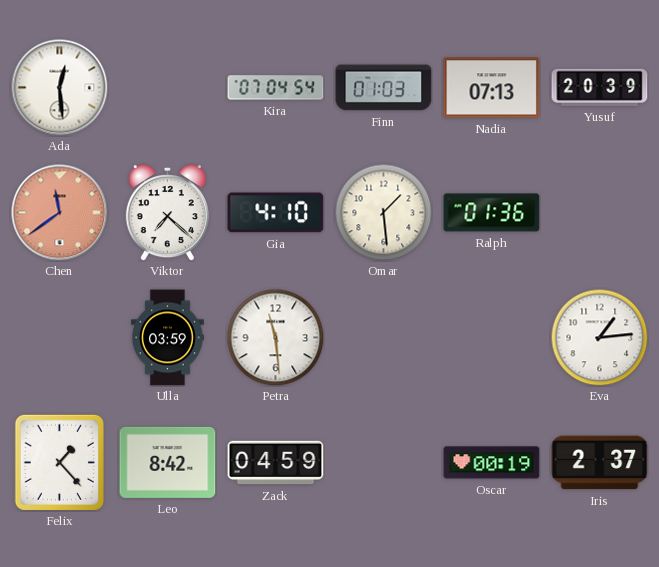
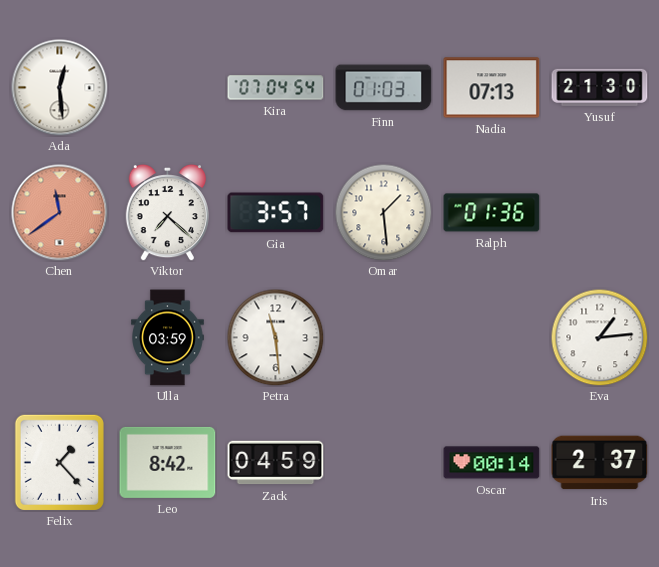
Yusuf: 20:39 -> 21:30 (600, 87)
Gia: 4:10 -> 3:57 (276, 213)
Oscar: 00:19 -> 00:14 (492, 463)
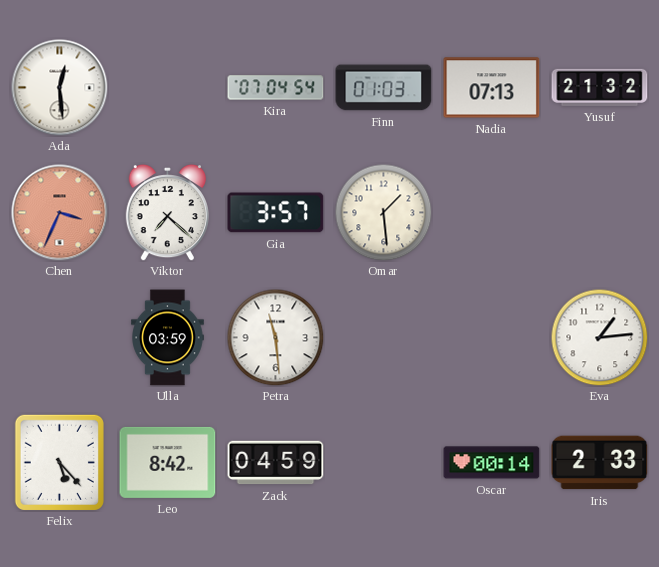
Yusuf: 21:30 -> 21:32 (600, 87)
Chen: 11:39 -> 3:34 (60, 213)
Ralph: 01:36 -> none (492, 213)
Felix: 1:23 -> 5:23 (59, 462)
Iris: 2:37 -> 2:33 (600, 463)
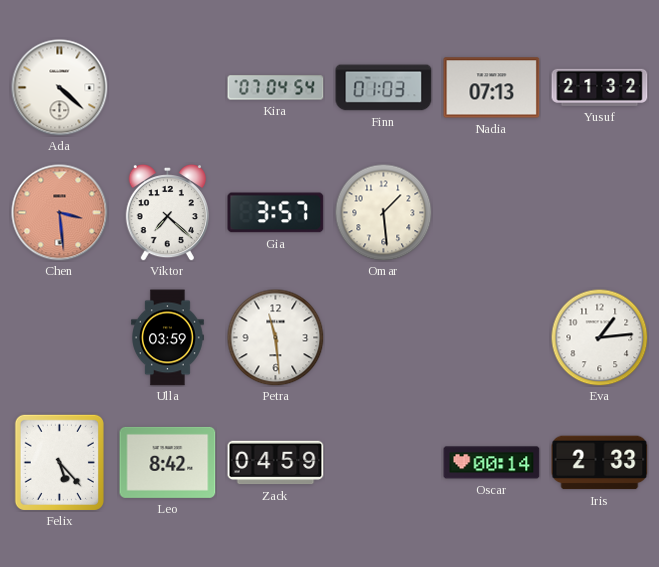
Ada: 12:29 -> 4:22 (60, 88)
Chen: 3:34 -> 3:29 (60, 213)
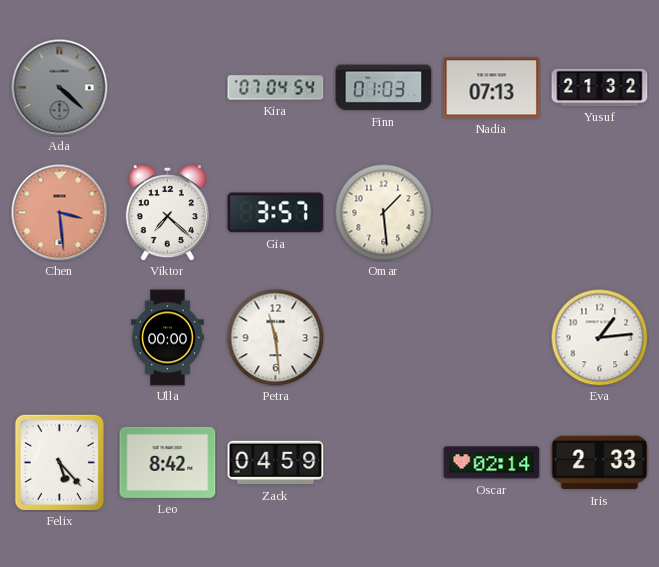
Ada dial: white -> grey (60, 88)
Ulla: 03:59 -> 00:00 (168, 338)
Oscar: 00:14 -> 02:14 (492, 463)
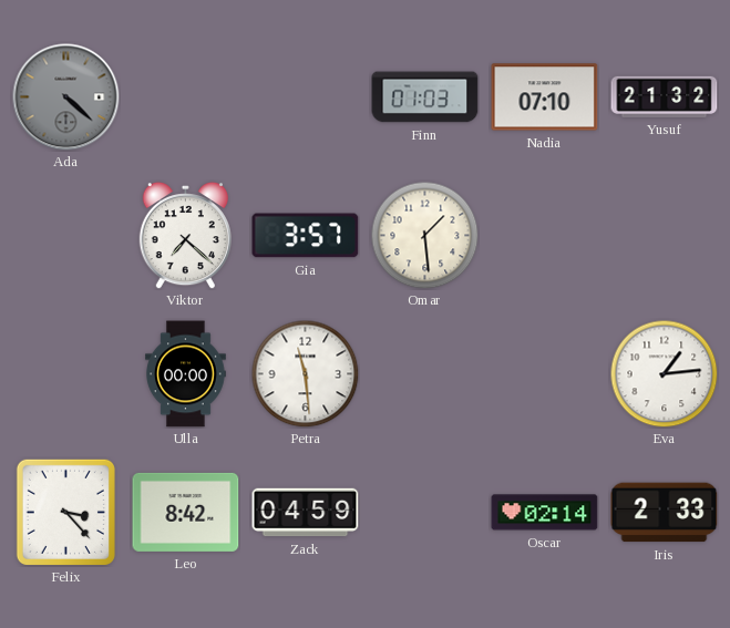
Kira: 07:04 -> none (276, 88)
Nadia: 07:13 -> 07:10 (545, 97)
Chen: 3:29 -> none (60, 213)
Felix: 5:23 -> 3:23 (65, 512)
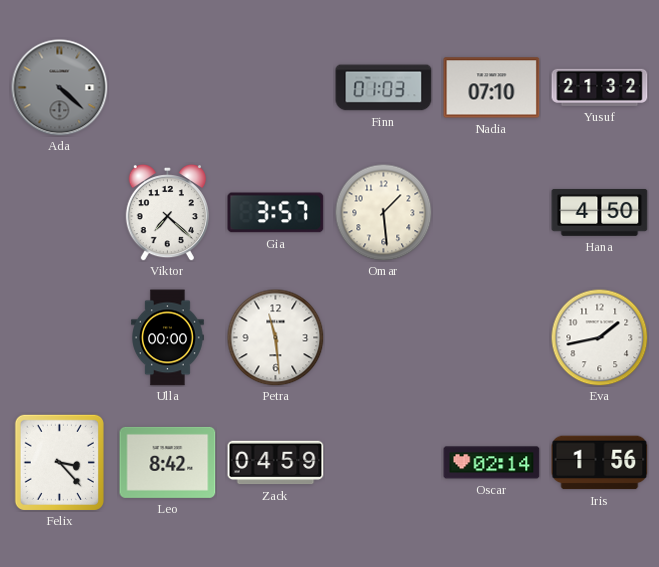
Hana: none -> 4:50 (600, 212)
Eva: 1:14 -> 1:43 (599, 337)
Iris: 2:33 -> 1:56 (600, 463)
